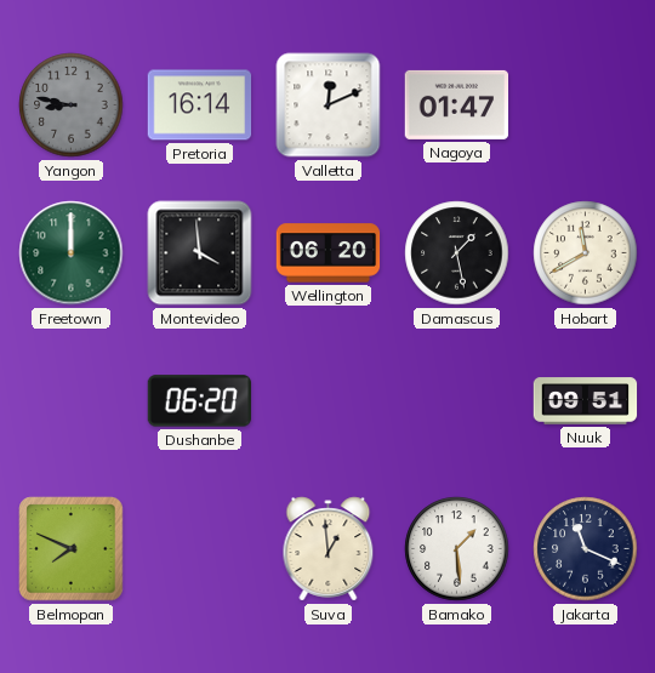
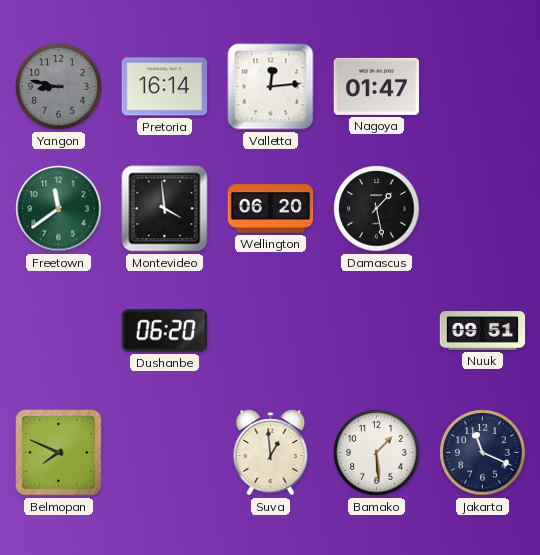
Valletta: 12:11 -> 12:14 (271, 87)
Freetown: 12:00 -> 11:39 (59, 209)
Hobart: 11:40 -> none (586, 253)
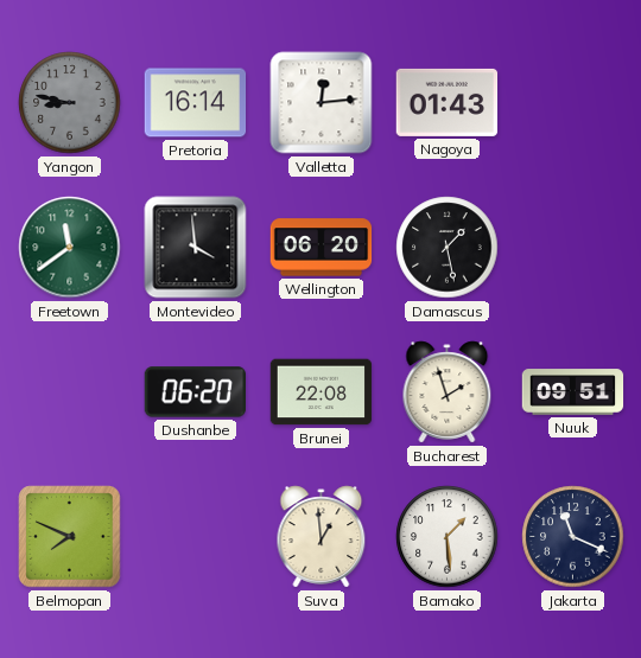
Nagoya: 01:47 -> 01:43 (448, 102)
Brunei: none -> 22:08 (322, 392)
Bucharest: none -> 1:57 (448, 392)
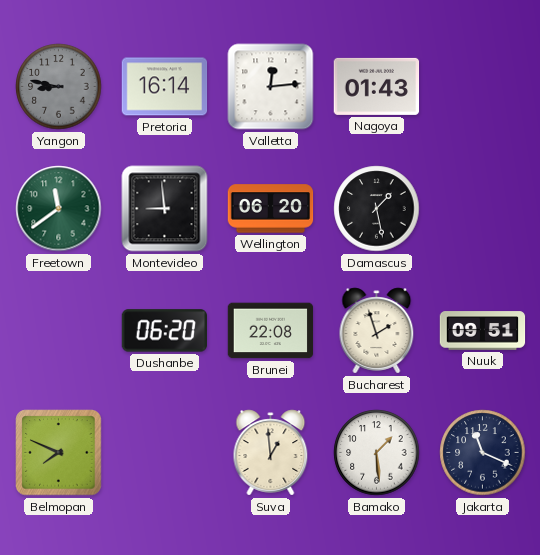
Montevideo: 3:59 -> 8:59 (165, 209)
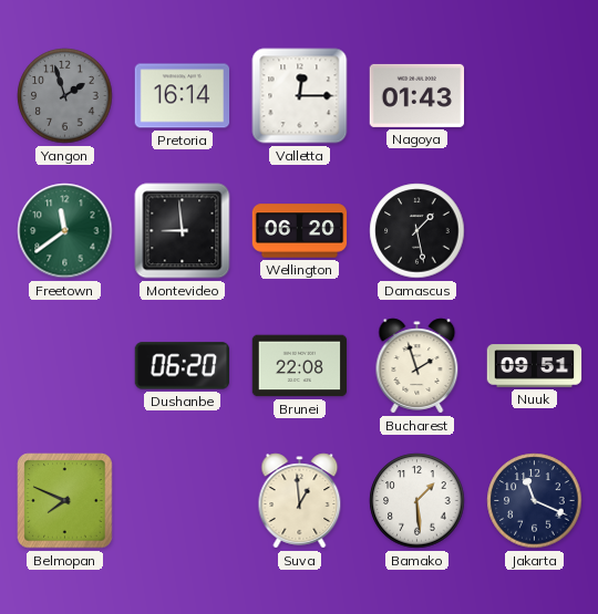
Yangon: 8:47 -> 1:57 (65, 96)
Valletta: 12:14 -> 12:15 (300, 96)
